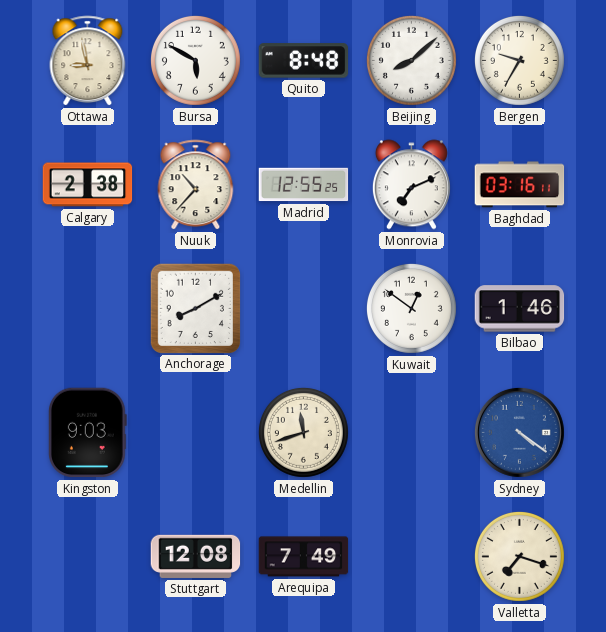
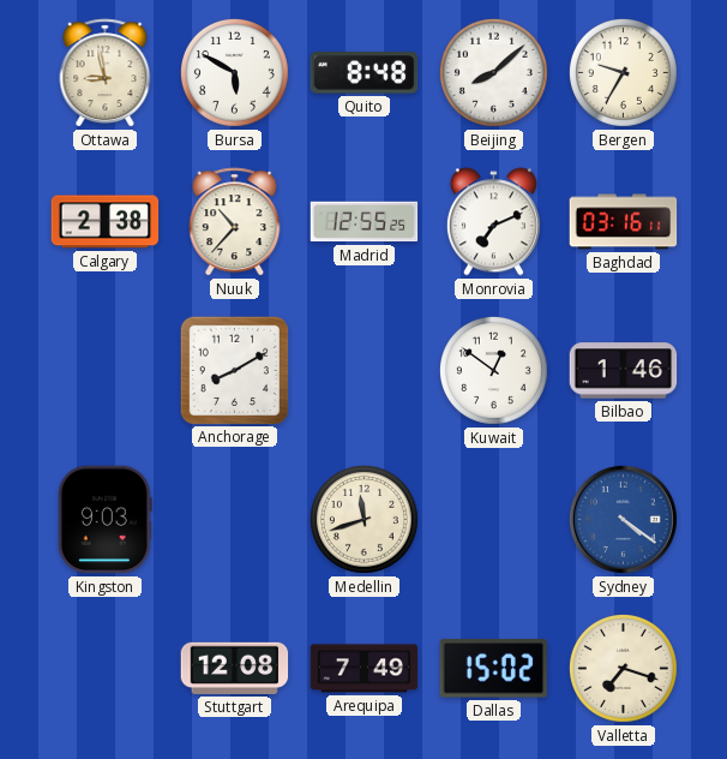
Dallas: none -> 15:02 (493, 669)
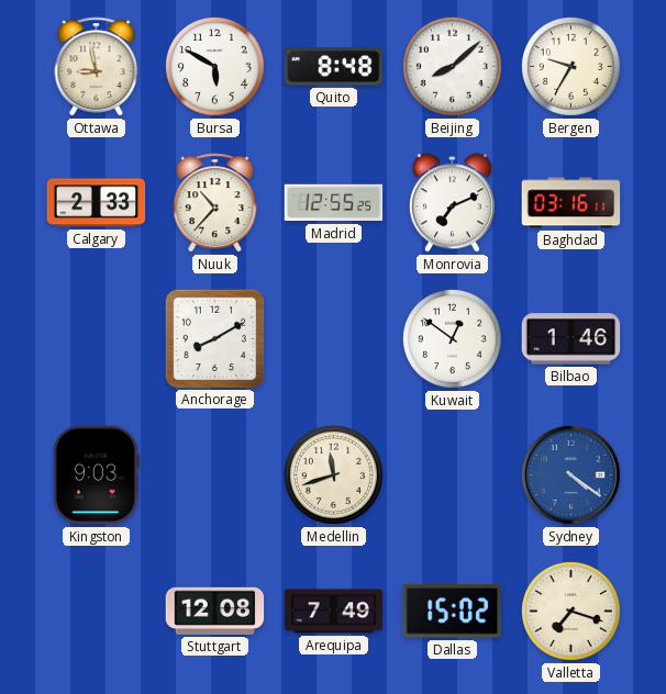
Calgary: 2:38 -> 2:33 (97, 203)
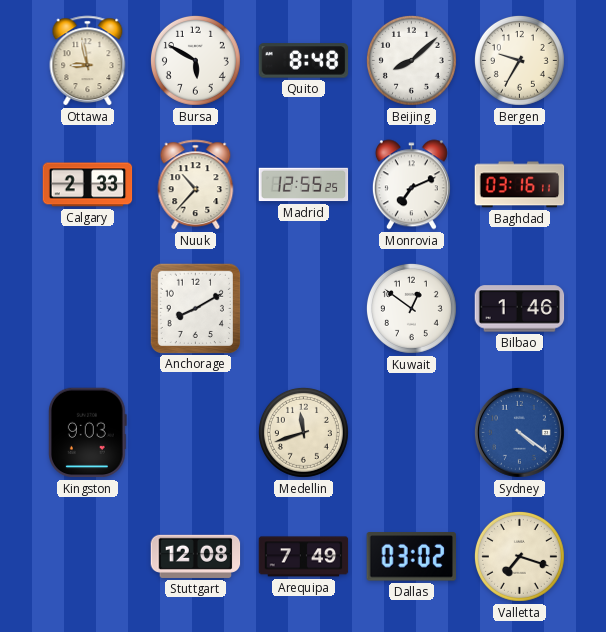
Dallas: 15:02 -> 03:02 (411, 557)
